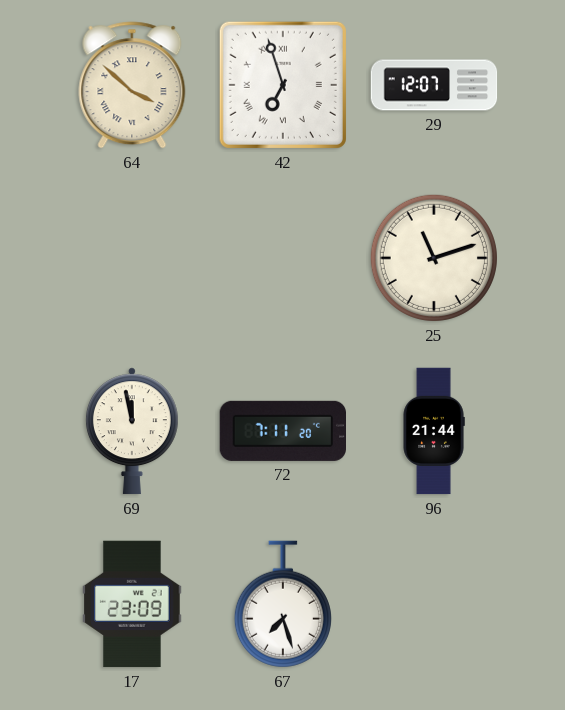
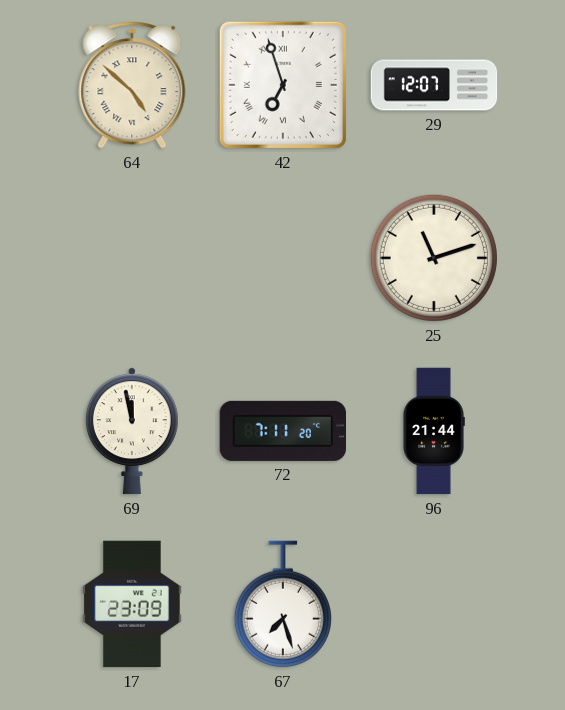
64: 3:52 -> 4:52 (132, 85)
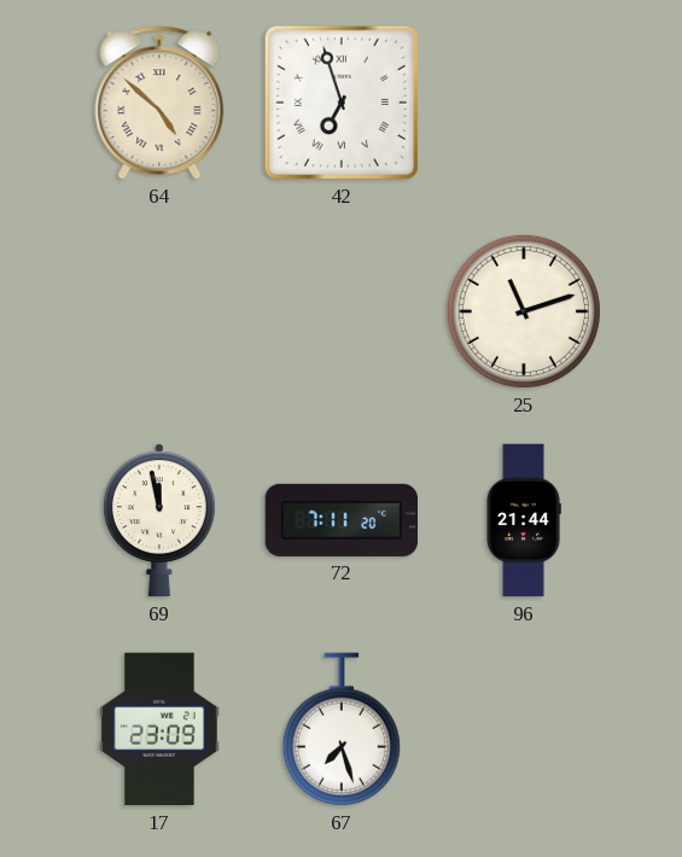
29: 12:07 -> none (434, 85)
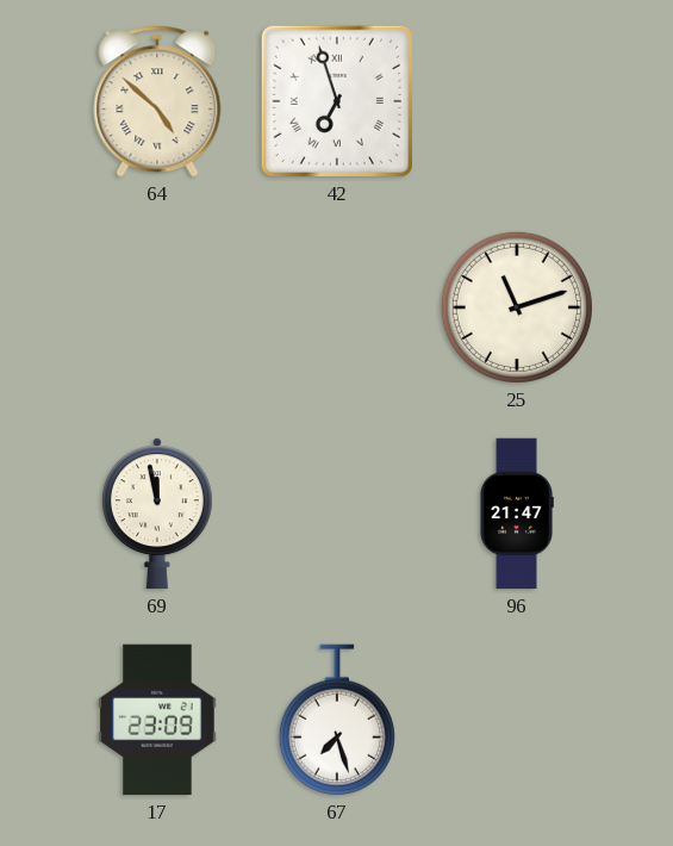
72: 7:11 -> none (340, 520)
96: 21:44 -> 21:47 (517, 514)
